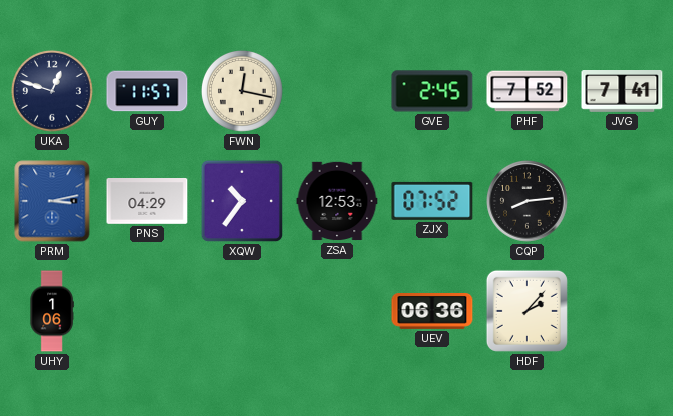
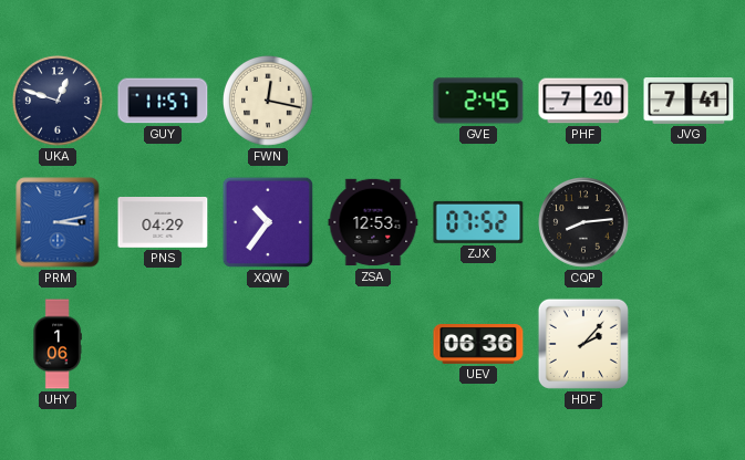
PHF: 7:52 -> 7:20 (583, 101)
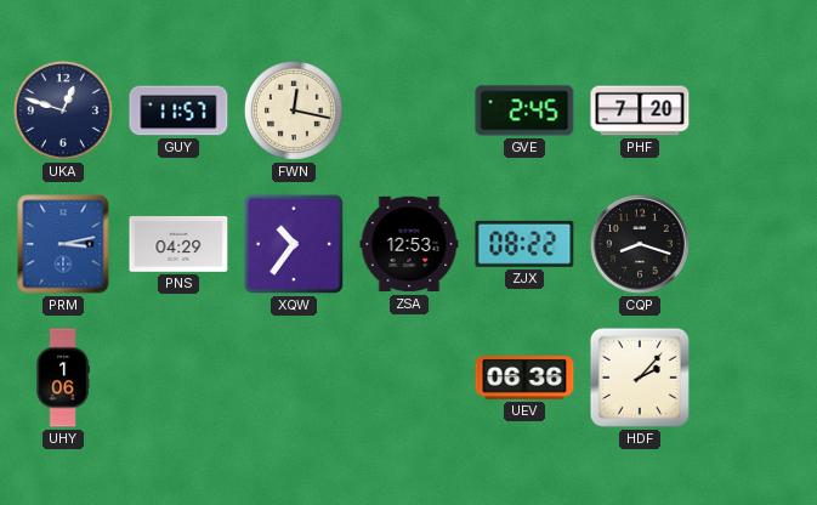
JVG: 7:41 -> none (689, 102)
ZJX: 07:52 -> 08:22 (524, 244)
CQP: 8:14 -> 8:18 (640, 244)
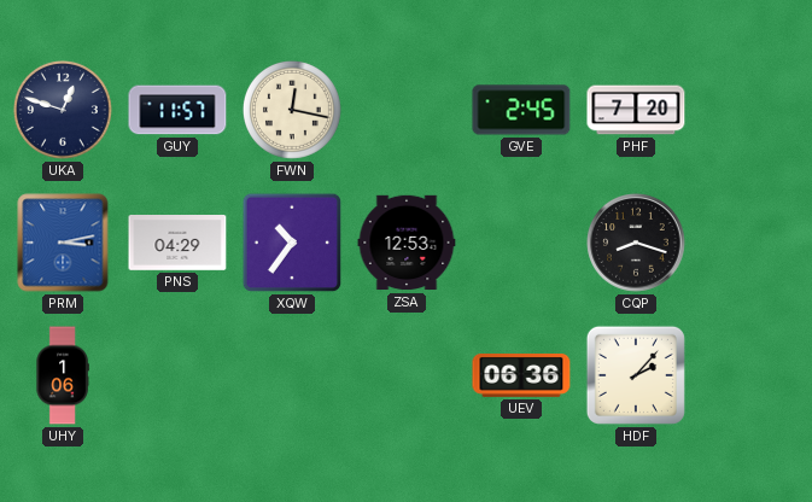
ZJX: 08:22 -> none (524, 244)
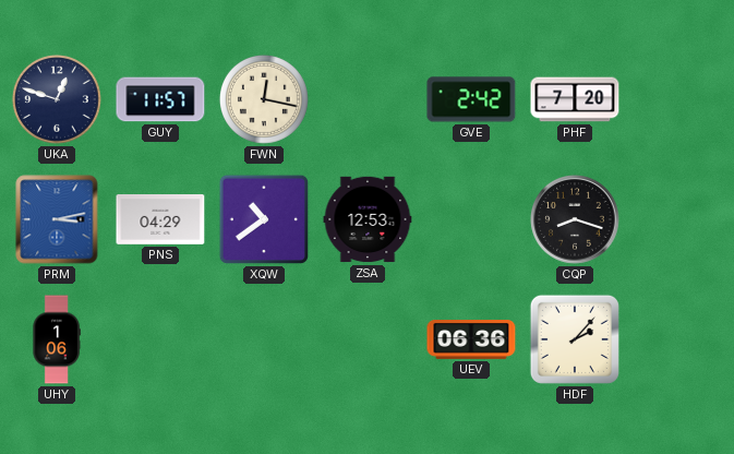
GVE: 2:45 -> 2:42 (471, 99)
XQW: 10:36 -> 10:39 (264, 219)
